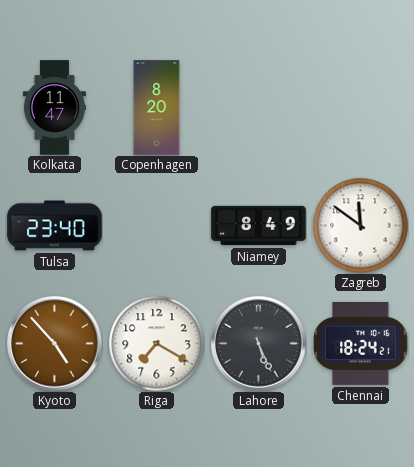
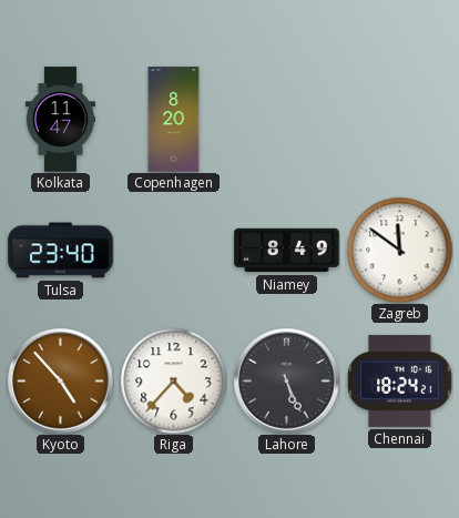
Riga: 7:20 -> 4:37 (173, 380)
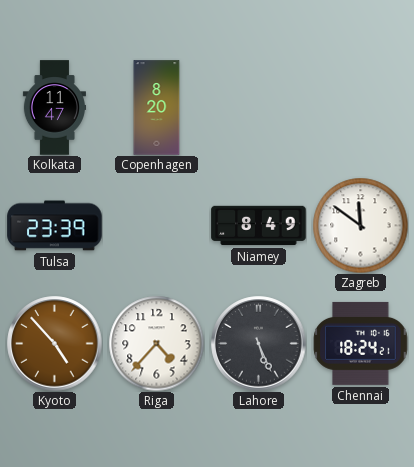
Tulsa: 23:40 -> 23:39 (55, 226)
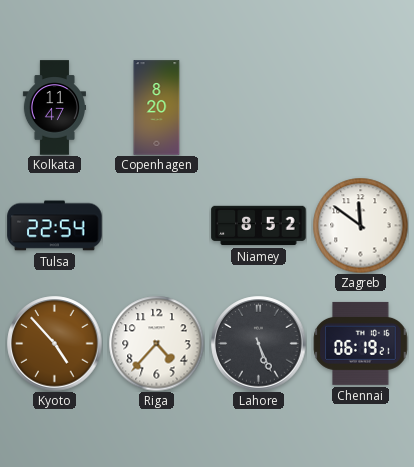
Tulsa: 23:39 -> 22:54 (55, 226)
Niamey: 8:49 -> 8:52 (259, 226)
Chennai: 18:24 -> 06:19 (361, 343)
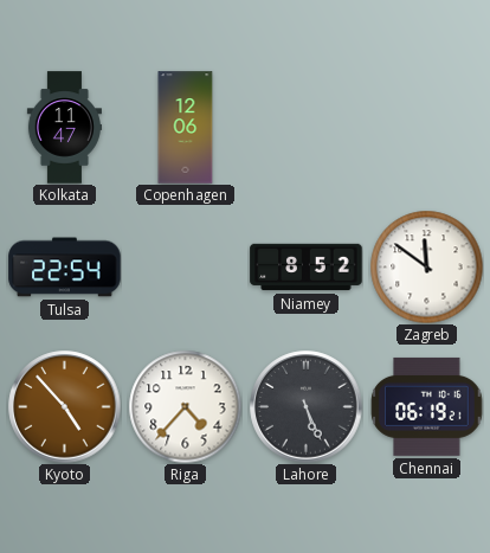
Copenhagen: 8:20 -> 12:06 (186, 128)
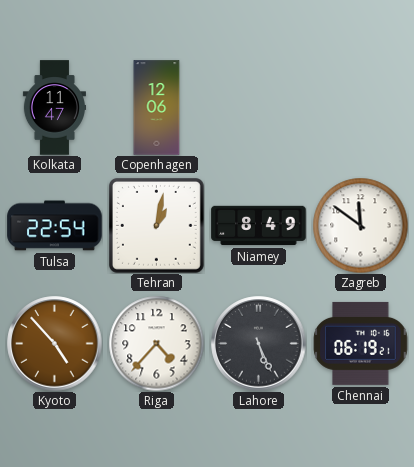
Tehran: none -> 1:02 (156, 225)
Niamey: 8:52 -> 8:49 (259, 226)
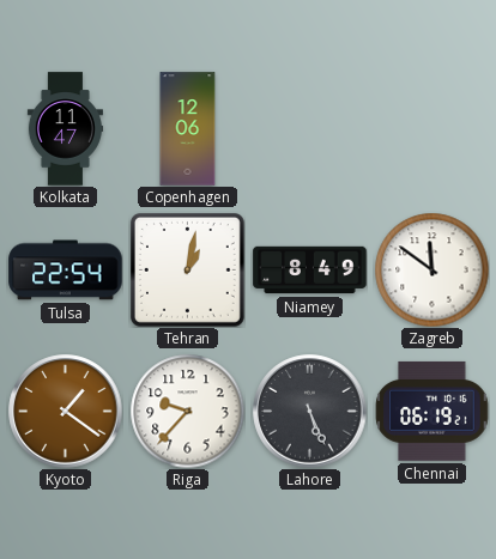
Kyoto: 4:53 -> 1:21 (66, 412)
Riga: 4:37 -> 9:37 (187, 411)
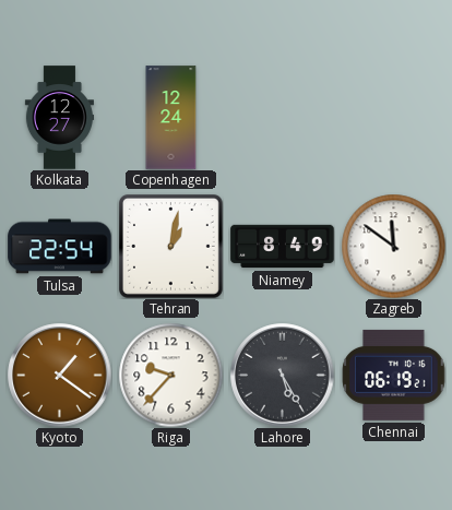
Kolkata: 11:47 -> 12:27 (59, 118)
Copenhagen: 12:06 -> 12:24 (171, 118)
Lahore: 5:26 -> 5:25 (283, 376)
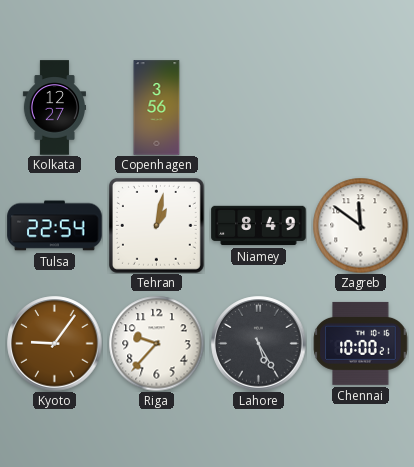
Copenhagen: 12:24 -> 3:56 (157, 108)
Kyoto: 1:21 -> 9:06 (55, 344)
Chennai: 06:19 -> 10:00 (361, 343)
